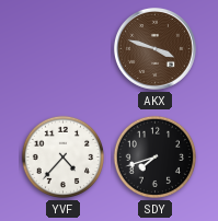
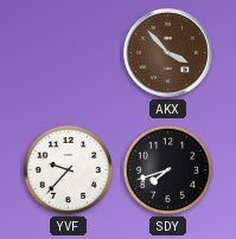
AKX: 3:48 -> 3:53 (167, 52)
YVF: 4:37 -> 9:37 (69, 170)
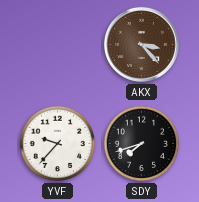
AKX: 3:53 -> 3:23 (141, 44)
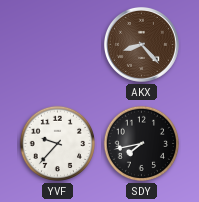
AKX: 3:23 -> 8:23 (141, 44)
SDY: 7:42 -> 7:43 (142, 144)
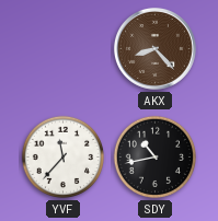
YVF: 9:37 -> 11:37 (64, 158)
SDY: 7:43 -> 10:43 (156, 158)
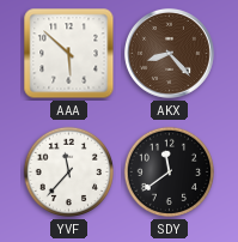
AAA: none -> 5:52 (69, 54)
SDY: 10:43 -> 11:39 (170, 173)
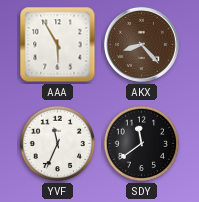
AAA: 5:52 -> 5:55 (58, 45)
YVF: 11:37 -> 11:34 (58, 144)
